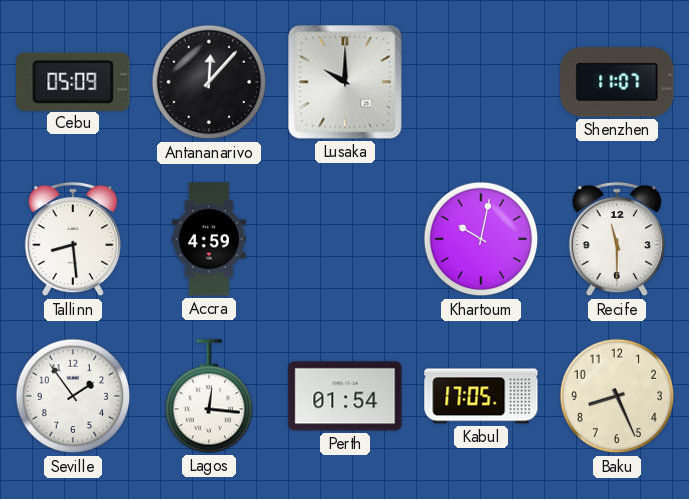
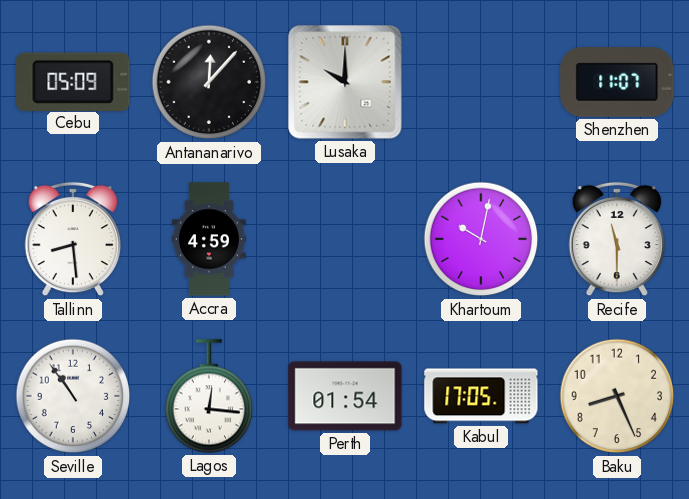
Seville: 1:54 -> 10:54 (73, 396)
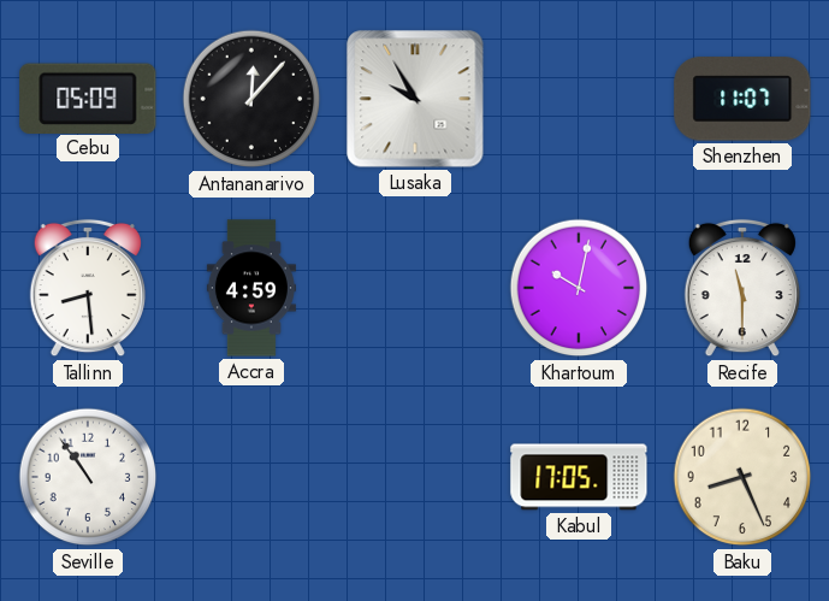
Lusaka: 10:00 -> 9:55 (415, 99)
Lagos: 12:16 -> none (208, 396)
Perth: 01:54 -> none (345, 396)
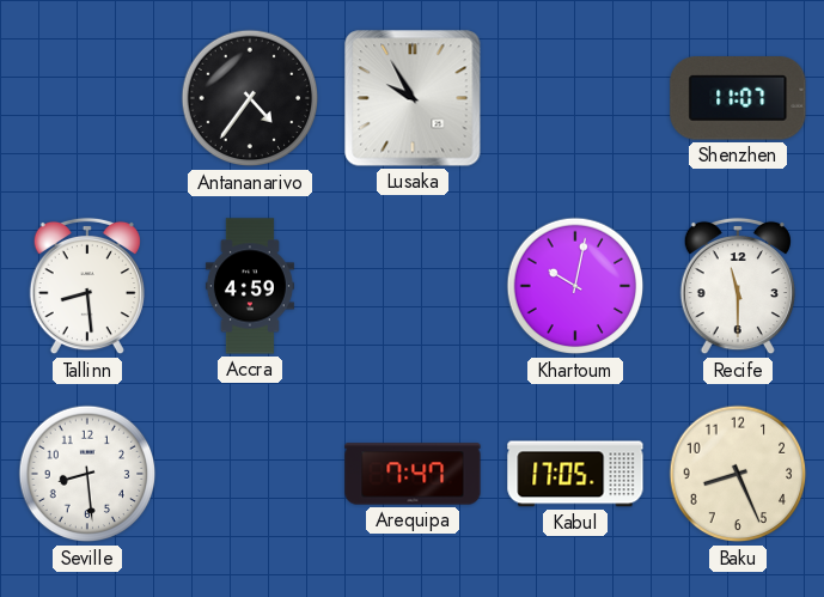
Cebu: 05:09 -> none (88, 98)
Antananarivo: 12:07 -> 4:36 (250, 98)
Seville: 10:54 -> 8:29 (87, 474)
Arequipa: none -> 7:47 (413, 474)
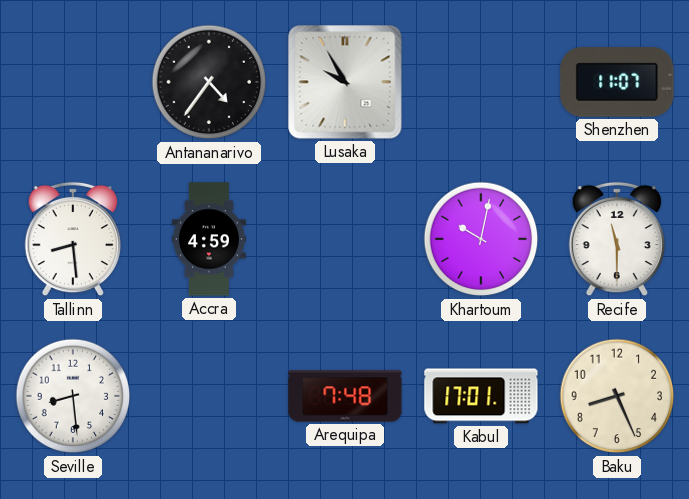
Arequipa: 7:47 -> 7:48 (345, 396)
Kabul: 17:05 -> 17:01 (481, 396)
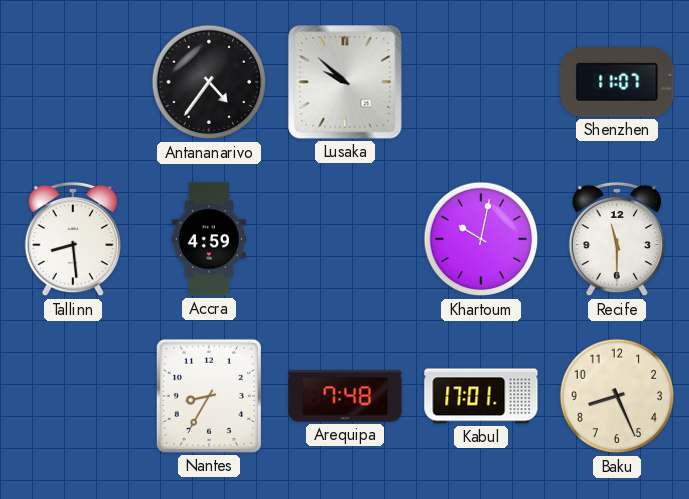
Lusaka: 9:55 -> 9:52 (345, 82)
Seville: 8:29 -> none (73, 396)
Nantes: none -> 8:35 (209, 396)
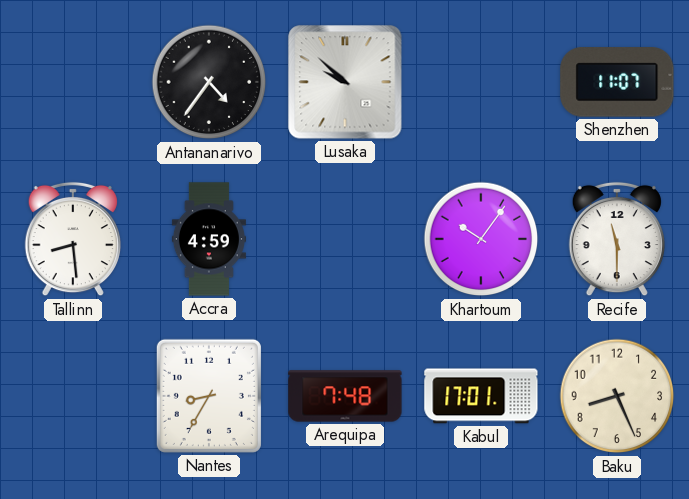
Khartoum: 10:02 -> 10:06 (481, 239)
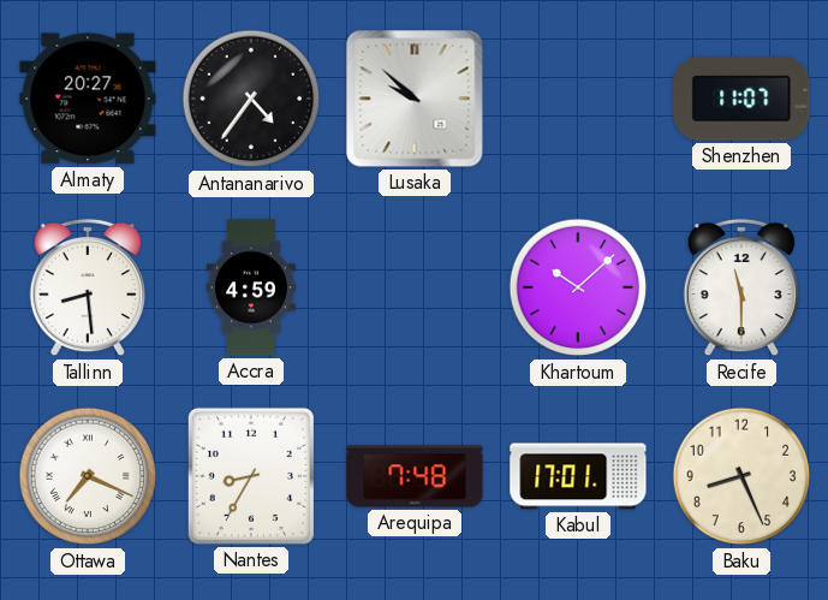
Almaty: none -> 20:27 (88, 99)
Khartoum: 10:06 -> 10:08 (578, 287)
Ottawa: none -> 7:19 (88, 476)
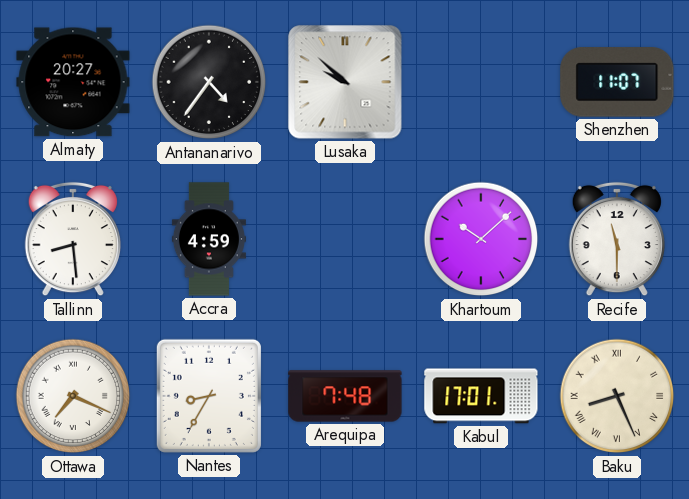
Baku numerals: Arabic -> Roman (617, 396)
